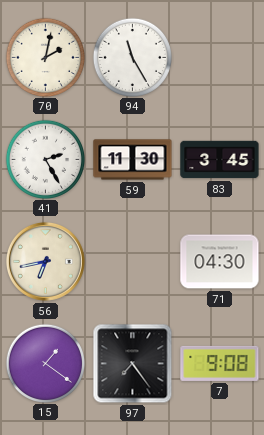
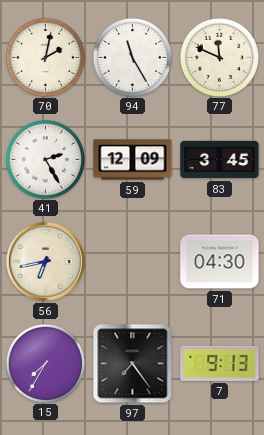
77: none -> 11:49 (219, 57)
59: 11:30 -> 12:09 (133, 160)
15: 1:21 -> 7:35 (45, 363)
7: 9:08 -> 9:13 (220, 363)
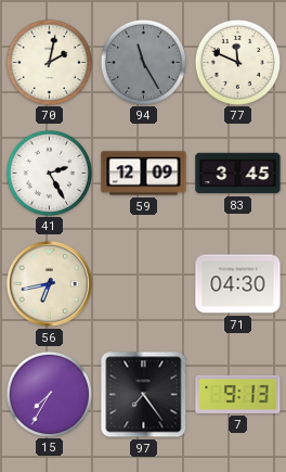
94 dial: white -> grey (143, 62)
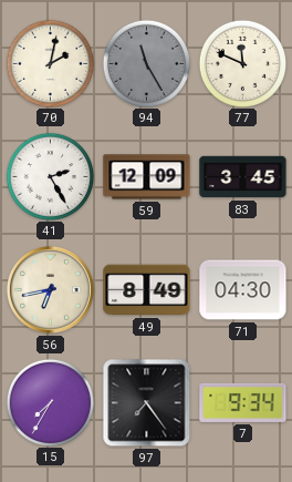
49: none -> 8:49 (147, 290)
7: 9:13 -> 9:34 (243, 402)
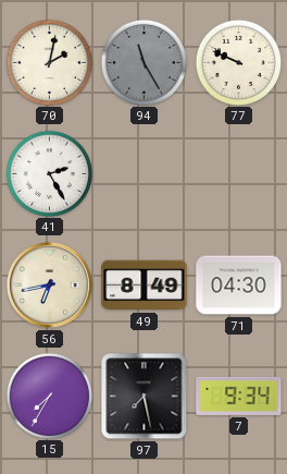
77: 11:49 -> 9:49 (238, 62)
59: 12:09 -> none (147, 177)
83: 3:45 -> none (243, 177)
97: 7:24 -> 7:28 (145, 397)
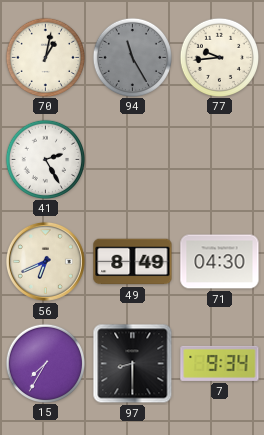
70: 2:02 -> 1:02 (45, 57)
77: 9:49 -> 9:44 (219, 57)
56: 6:43 -> 6:41 (45, 261)
97: 7:28 -> 8:30 (133, 364)
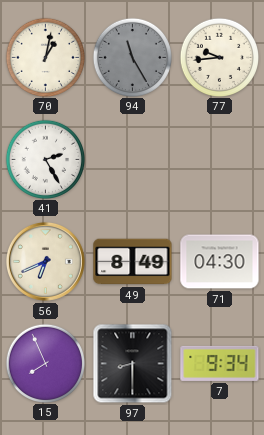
15: 7:35 -> 7:56 (45, 363)
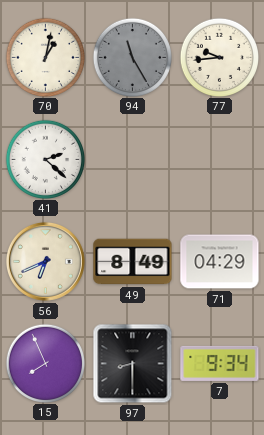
41: 2:25 -> 2:22 (45, 159)
71: 04:30 -> 04:29 (220, 262)
